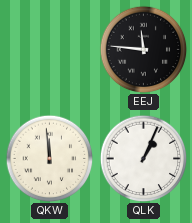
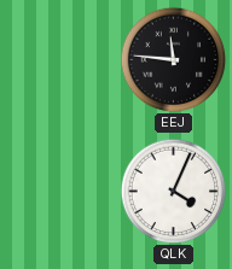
QKW: 11:59 -> none (49, 158)
QLK: 1:04 -> 4:04 (173, 191)
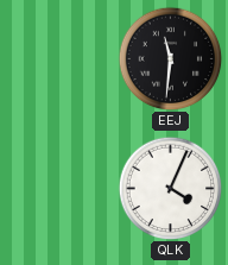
EEJ: 11:46 -> 11:31 (170, 58)
